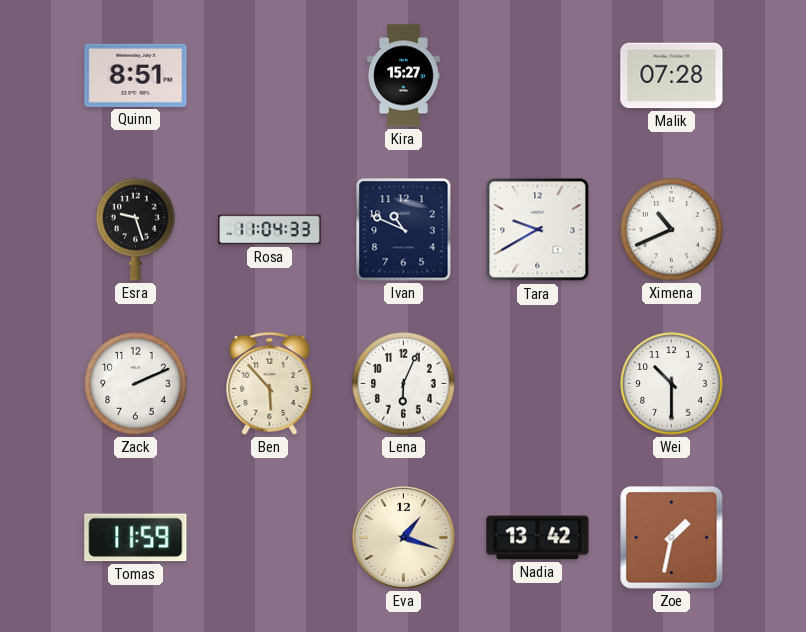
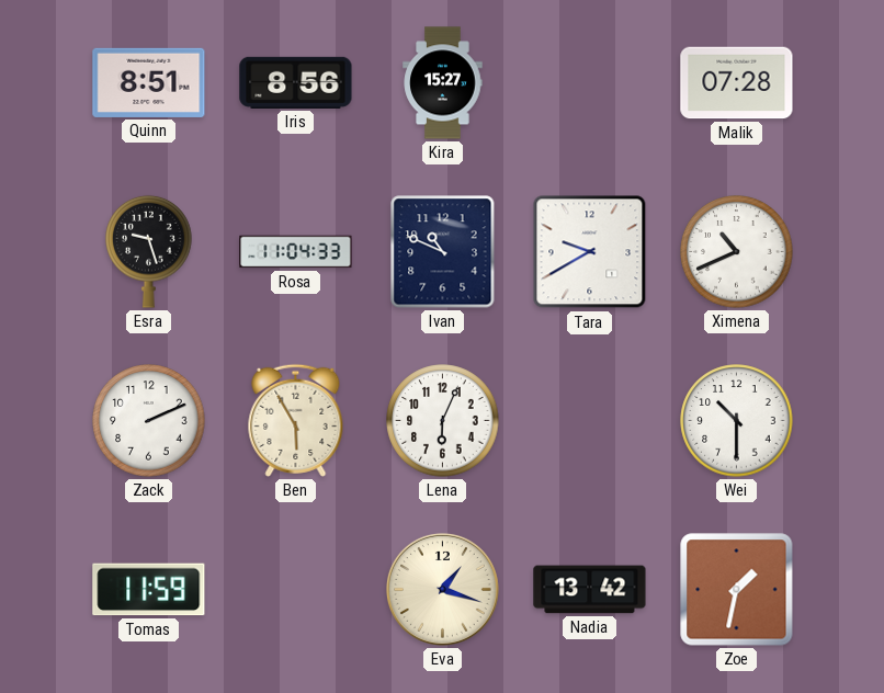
Iris: none -> 8:56 (296, 82)
Ben: 5:53 -> 5:55 (296, 420)
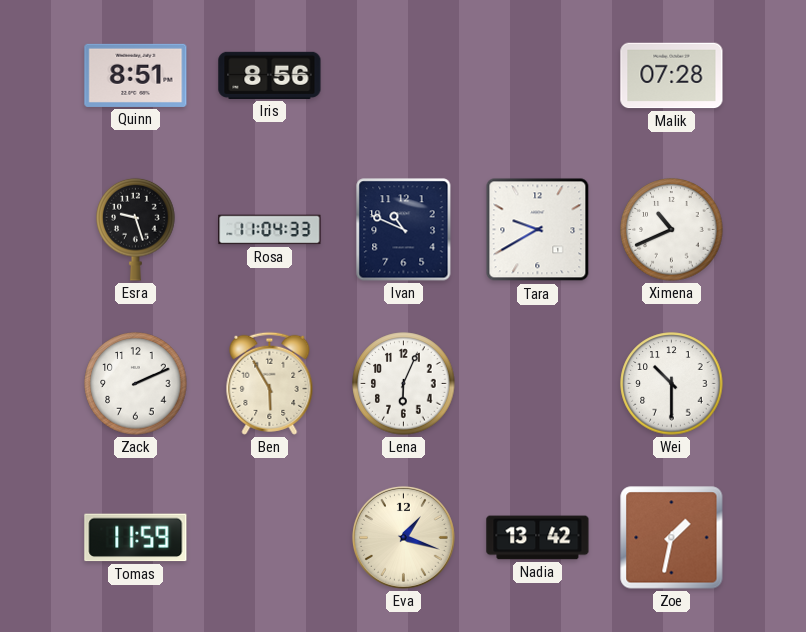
Kira: 15:27 -> none (443, 83)
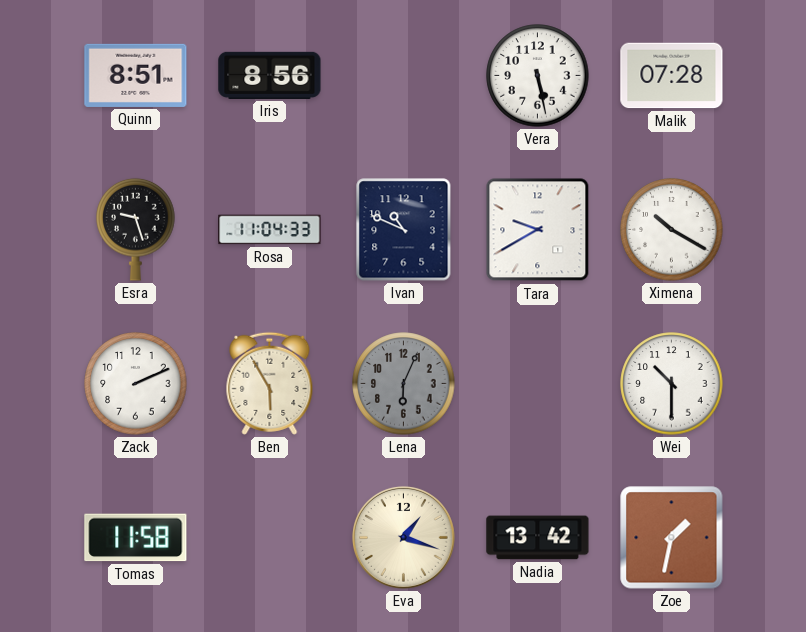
Vera: none -> 5:28 (538, 76)
Ximena: 10:41 -> 10:20 (672, 230)
Lena dial: white -> grey (404, 384)
Tomas: 11:59 -> 11:58 (136, 538)
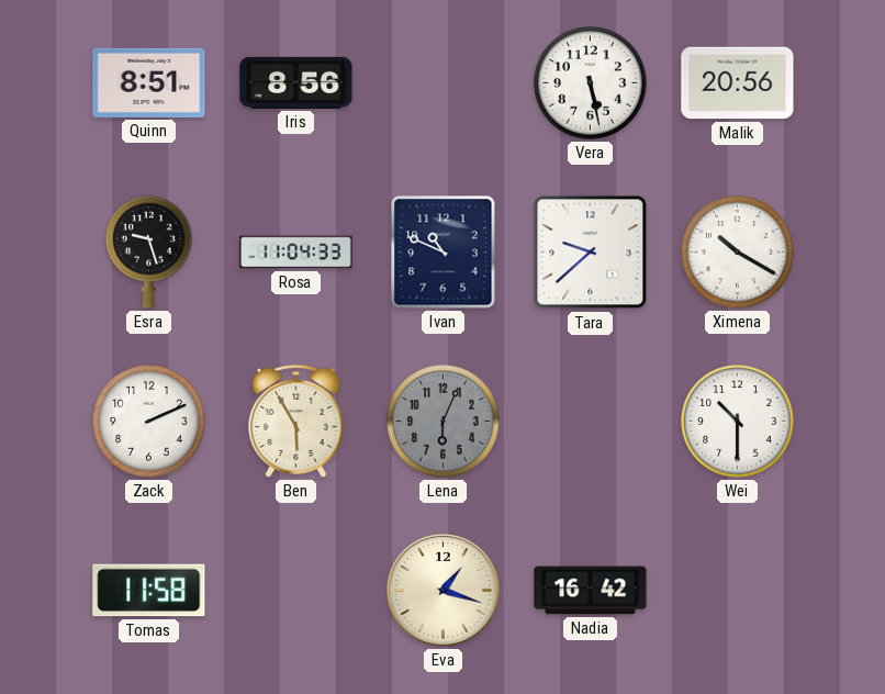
Malik: 07:28 -> 20:56 (738, 83)
Tara: 9:40 -> 9:38 (591, 253)
Nadia: 13:42 -> 16:42 (591, 591)
Zoe: 1:32 -> none (672, 538)
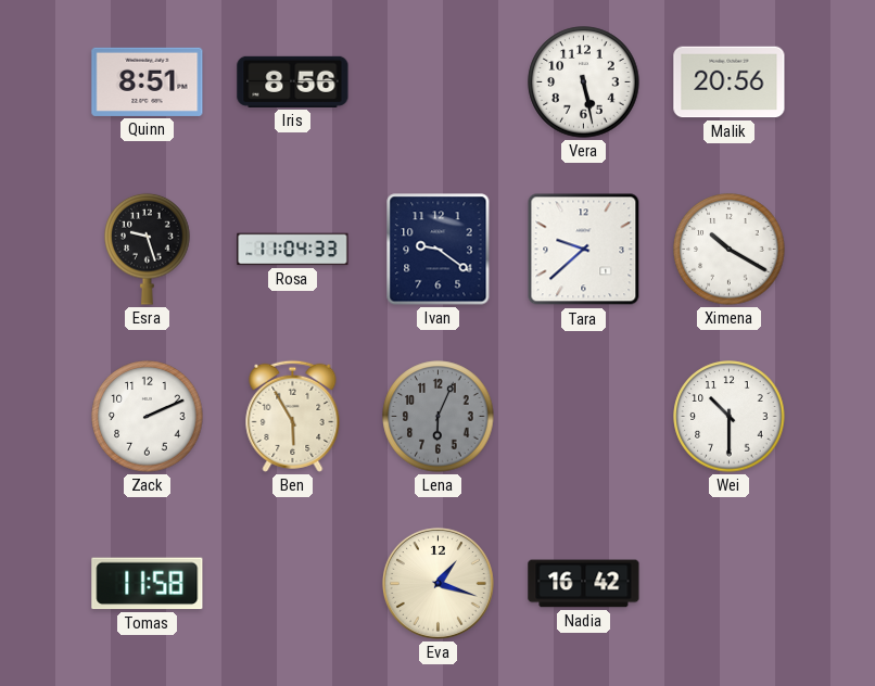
Ivan: 10:49 -> 9:21 (439, 250)
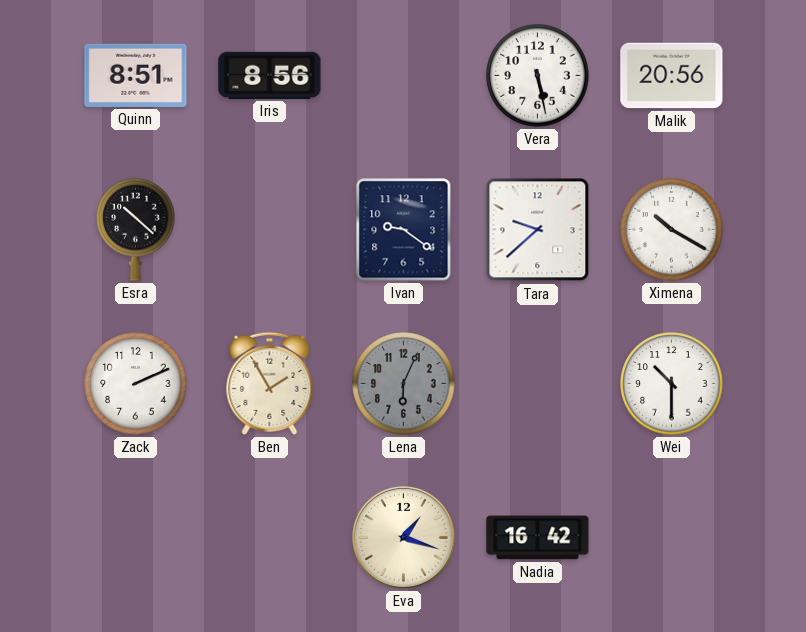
Esra: 9:27 -> 10:22 (136, 229)
Rosa: 11:04 -> none (293, 250)
Ben: 5:55 -> 1:55 (270, 383)
Tomas: 11:58 -> none (148, 584)
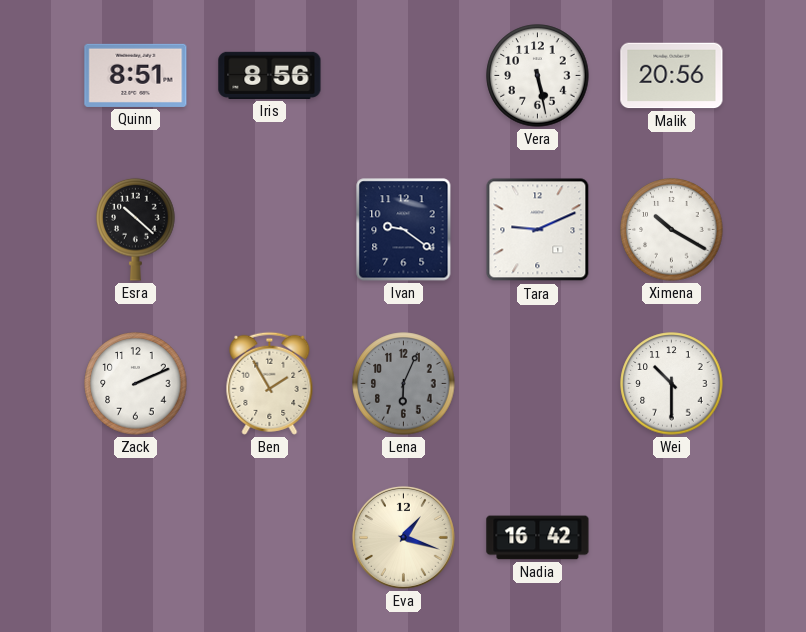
Tara: 9:38 -> 9:11 (538, 230)
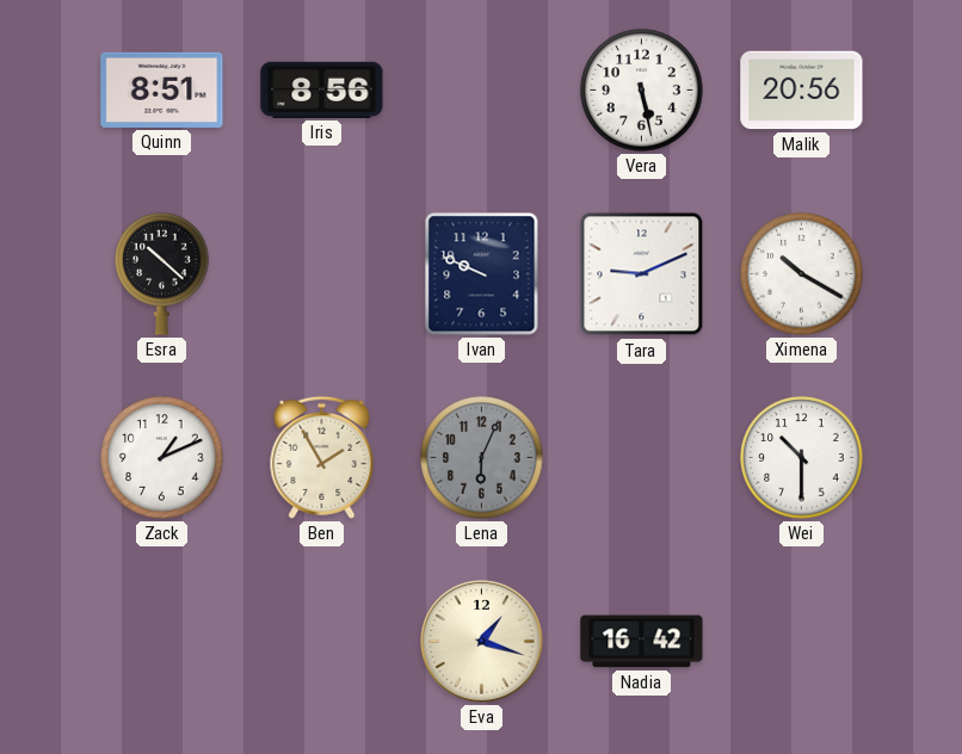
Ivan: 9:21 -> 9:49 (482, 274)
Zack: 2:11 -> 1:11 (162, 458)
